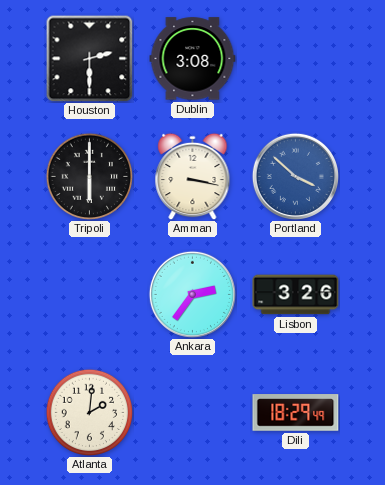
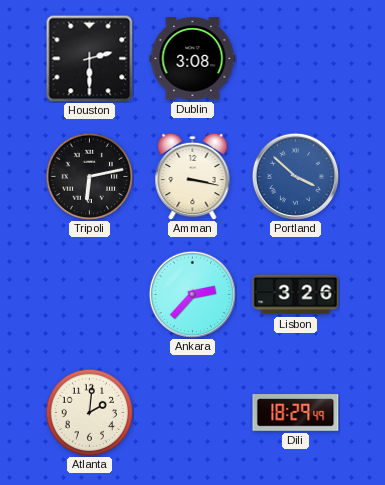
Tripoli: 6:00 -> 6:13 (89, 176)
Ankara: 2:36 -> 2:37 (192, 294)
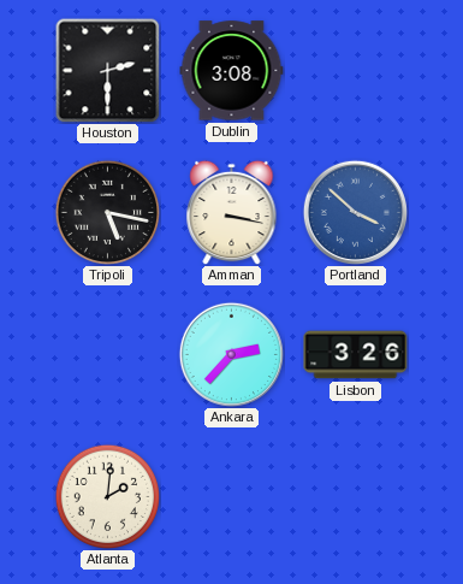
Tripoli: 6:13 -> 5:17 (107, 212)
Dili: 18:29 -> none (296, 413)
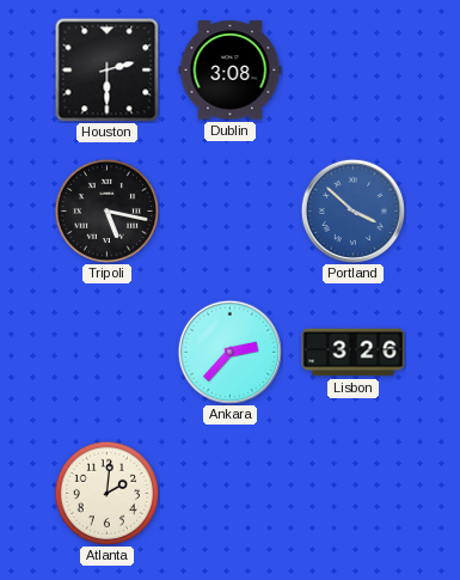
Amman: 3:17 -> none (232, 212)
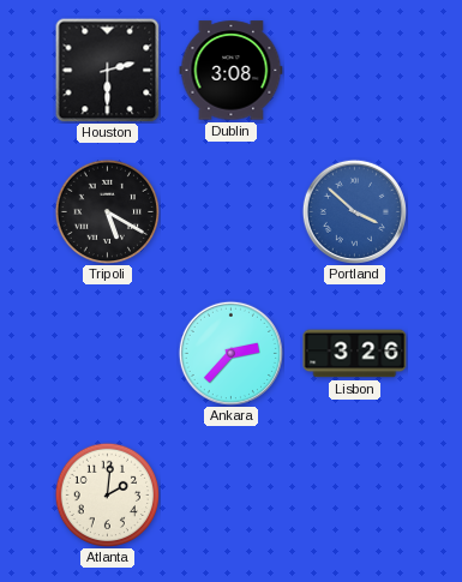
Tripoli: 5:17 -> 5:20 (107, 211)
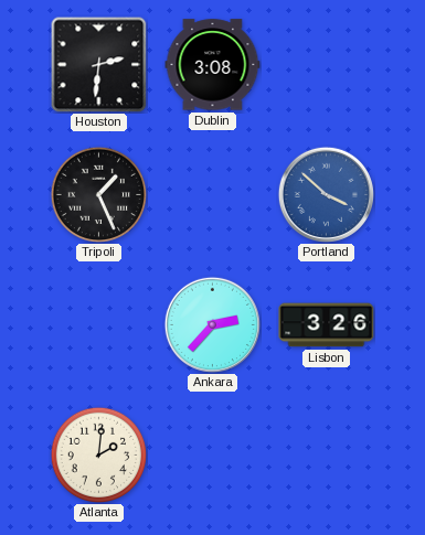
Houston: 2:30 -> 2:31 (98, 64)
Tripoli: 5:20 -> 1:26 (98, 194)
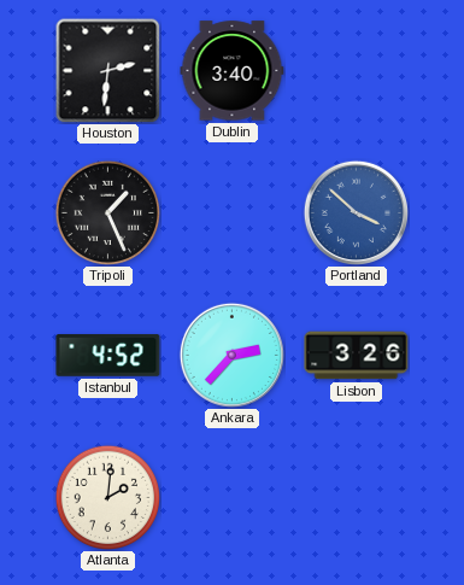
Dublin: 3:08 -> 3:40 (233, 71)
Istanbul: none -> 4:52 (108, 356)
